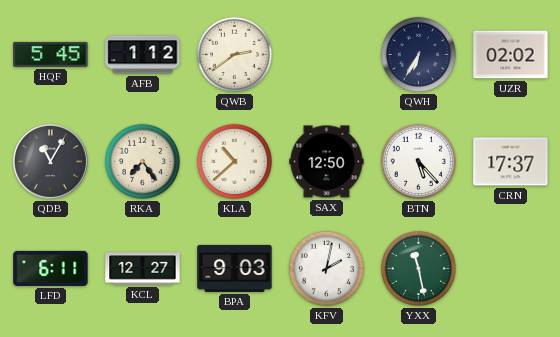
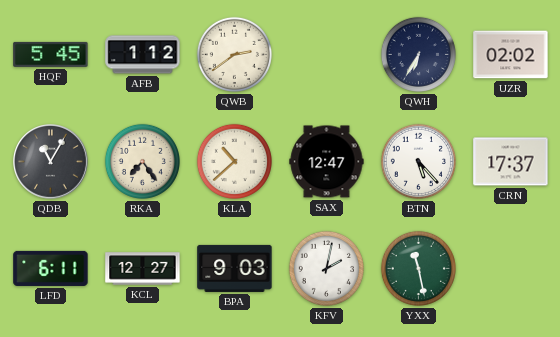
SAX: 12:50 -> 12:47 (327, 162)
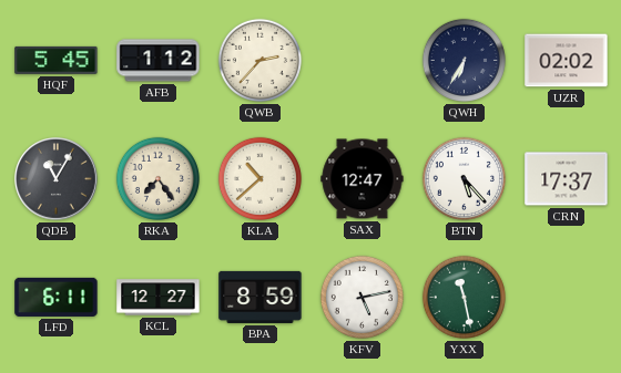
QWB: 2:39 -> 2:37 (259, 60)
BPA: 9:03 -> 8:59 (261, 297)
KFV: 2:02 -> 5:13 (362, 297)
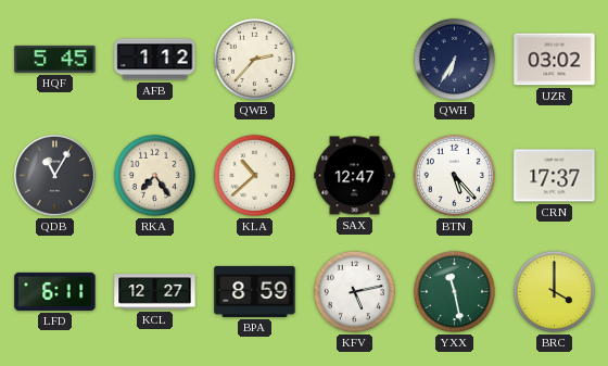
UZR: 02:02 -> 03:02 (555, 60)
BRC: none -> 4:00 (554, 291)
